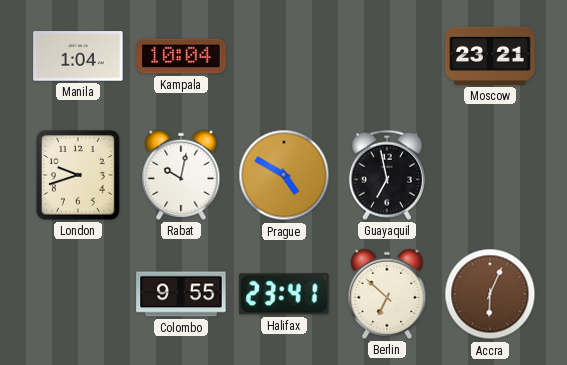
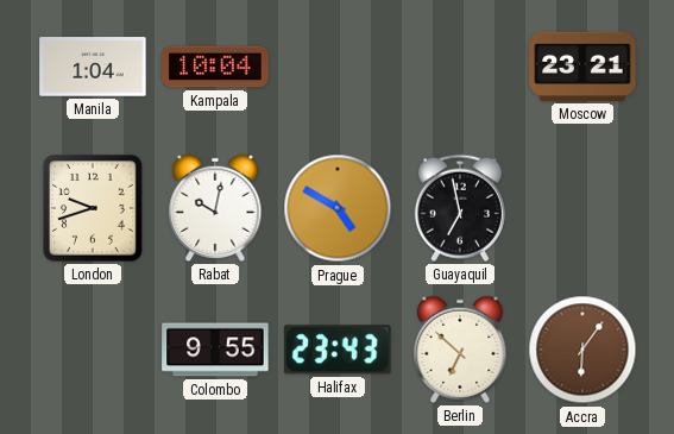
Halifax: 23:41 -> 23:43 (338, 350)
Accra: 6:04 -> 6:06 (582, 350)
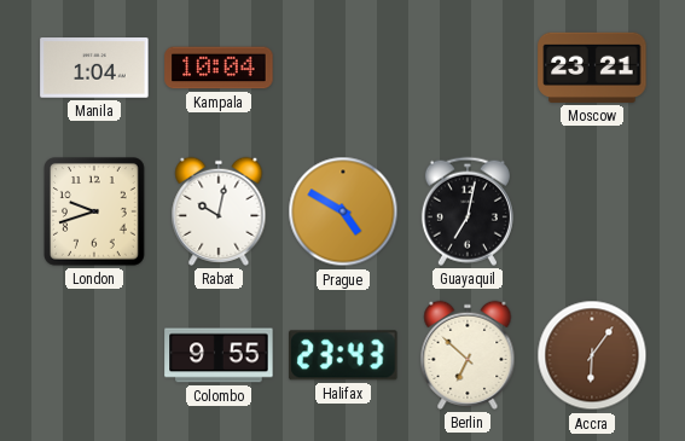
Guayaquil: 6:58 -> 7:02 (468, 211)
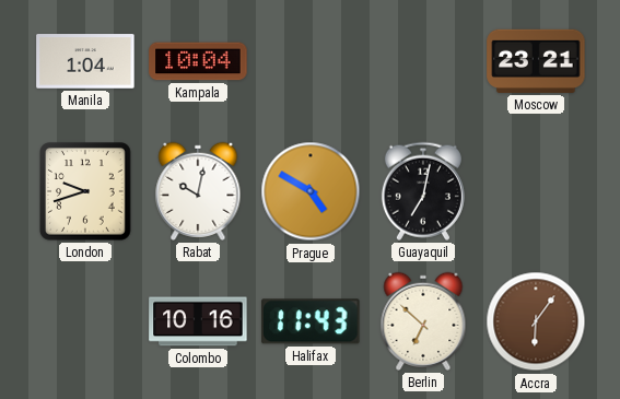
Colombo: 9:55 -> 10:16 (198, 321)
Halifax: 23:43 -> 11:43 (311, 321)
